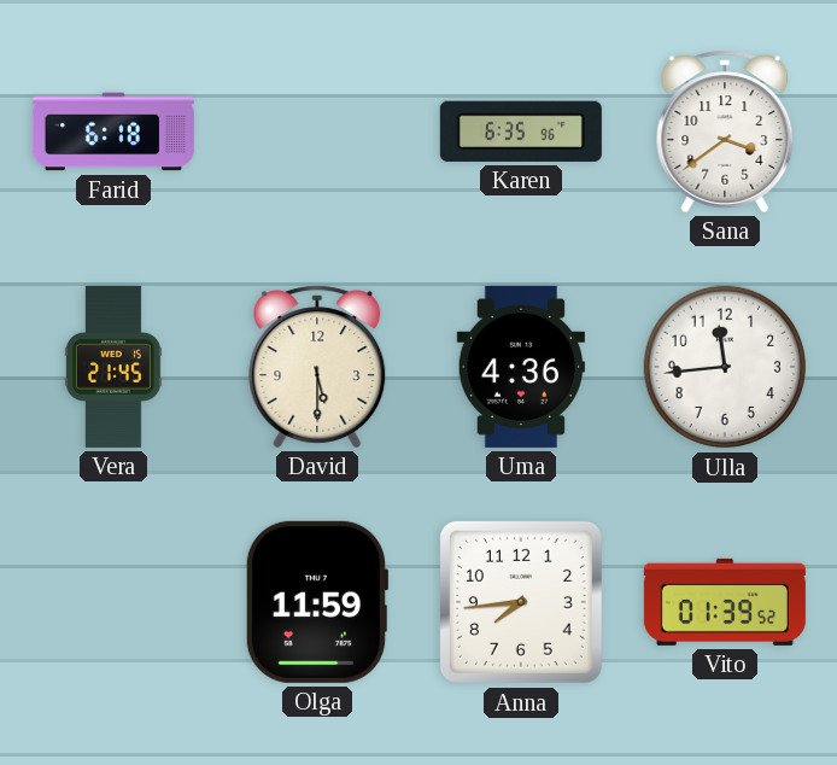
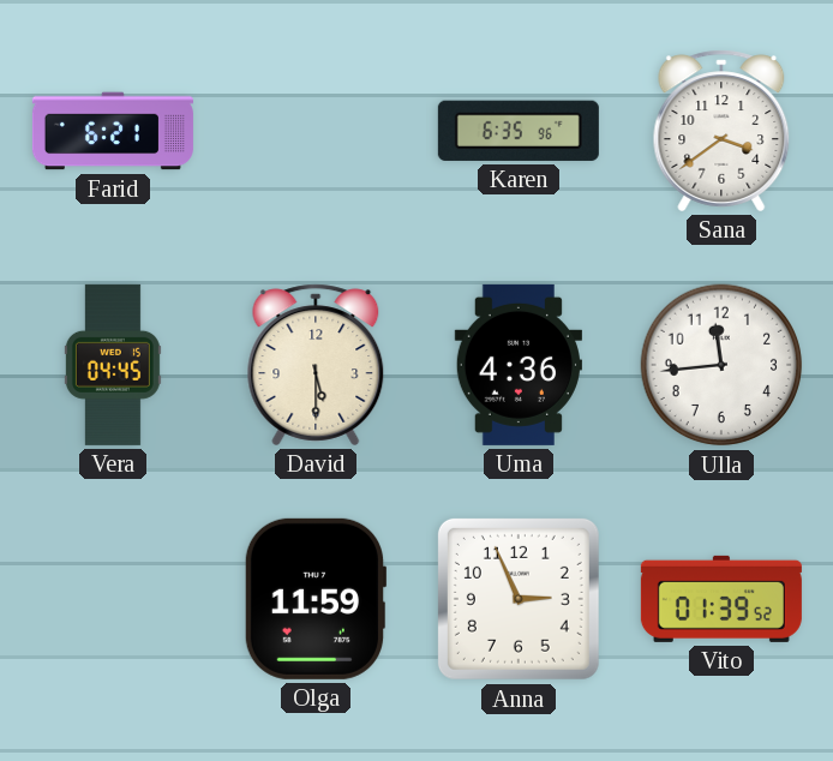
Farid: 6:18 -> 6:21 (113, 131)
Vera: 21:45 -> 04:45 (113, 365)
Anna: 7:44 -> 2:56 (519, 599)
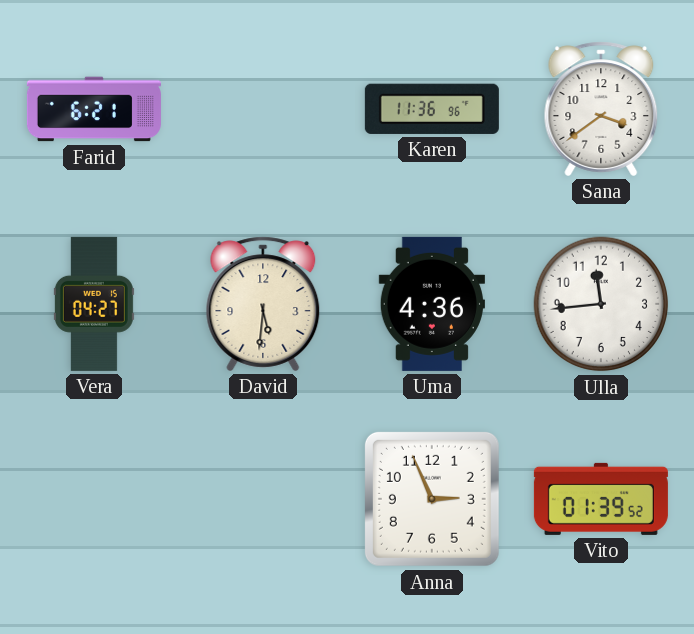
Karen: 6:35 -> 11:36 (432, 109)
Vera: 04:45 -> 04:27 (94, 304)
David: 5:30 -> 5:31 (263, 304)
Olga: 11:59 -> none (316, 599)
